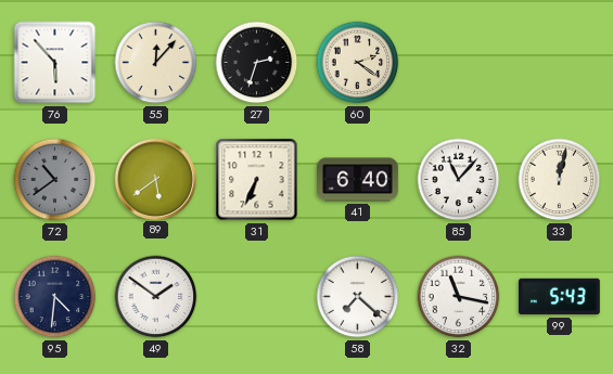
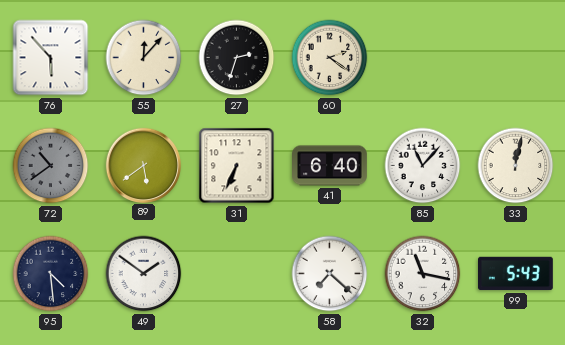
95: 4:31 -> 4:29 (51, 274)
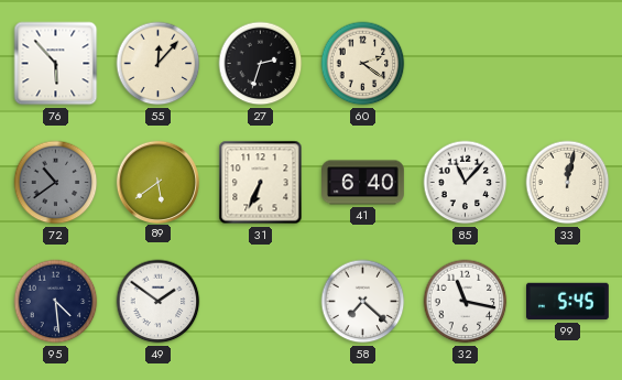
99: 5:43 -> 5:45 (568, 302)
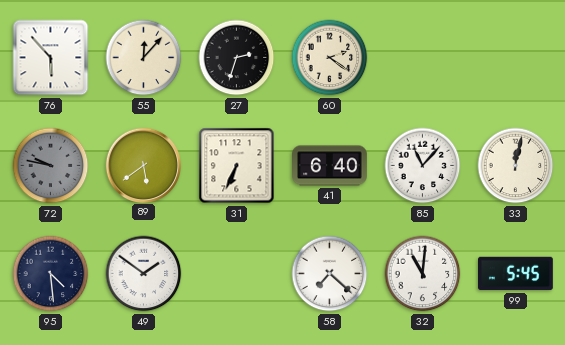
72: 10:39 -> 9:47 (51, 166)
32: 11:17 -> 11:01 (423, 274)
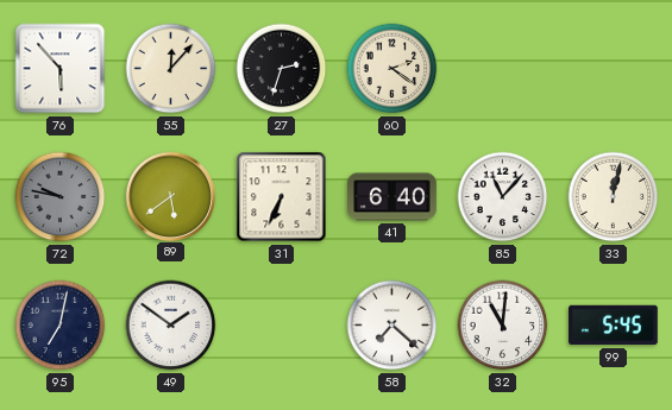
95: 4:29 -> 7:02 (61, 326)
